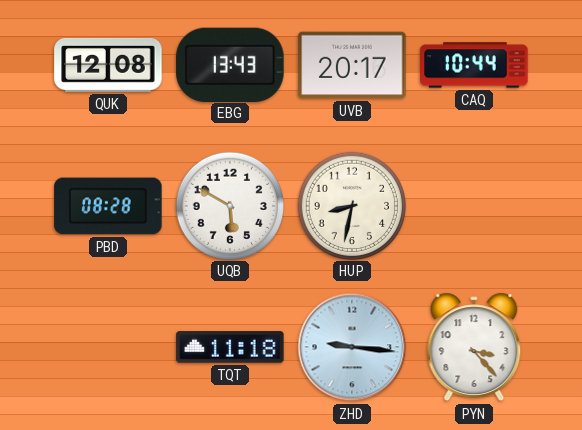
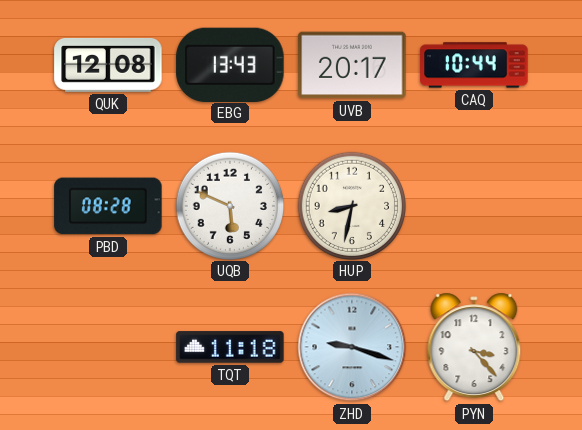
UQB: 5:50 -> 5:49 (229, 205)
ZHD: 9:16 -> 9:18 (352, 347)
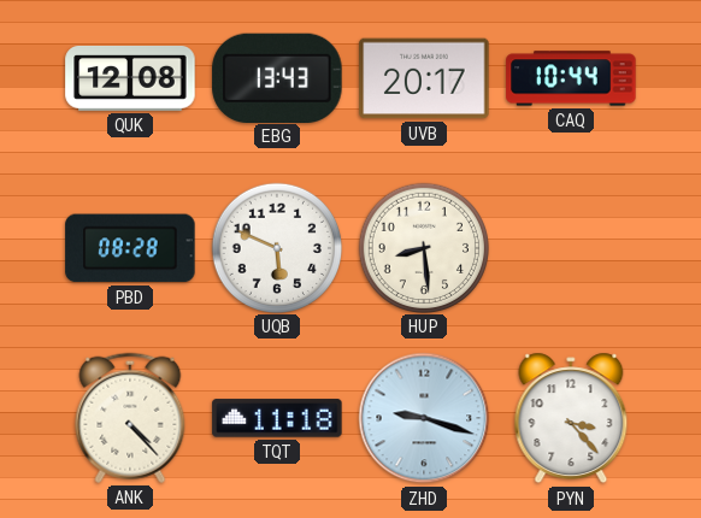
HUP: 8:32 -> 8:29 (423, 247)
ANK: none -> 4:23 (130, 418)
